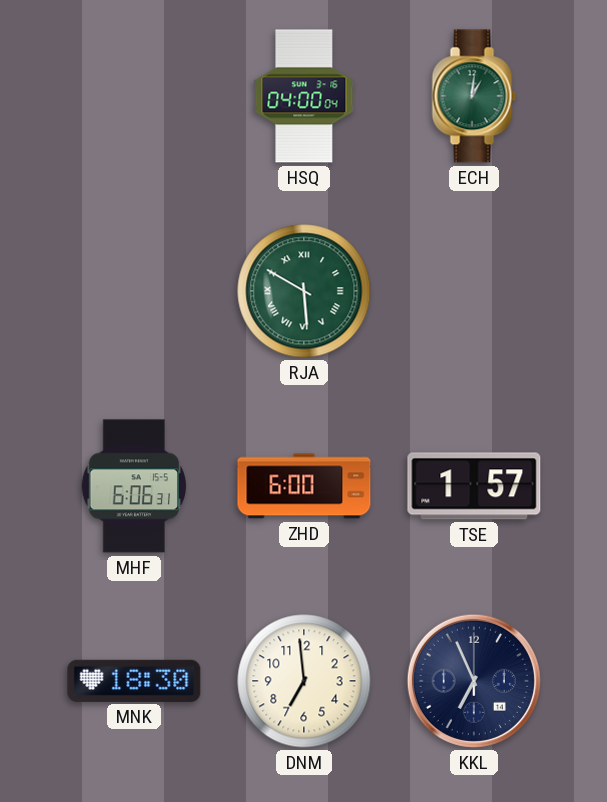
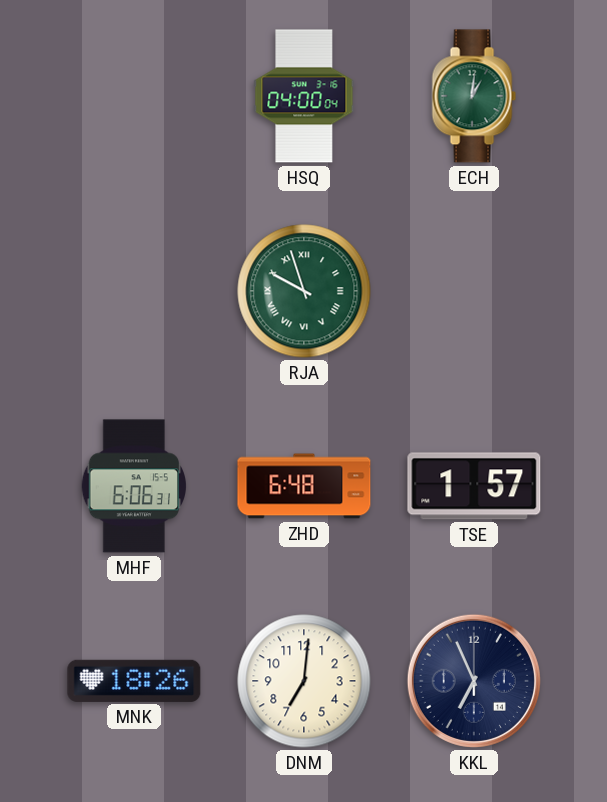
RJA: 5:50 -> 9:57 (304, 291)
ZHD: 6:00 -> 6:48 (304, 486)
MNK: 18:30 -> 18:26 (134, 681)
DNM: 6:59 -> 7:01 (304, 681)
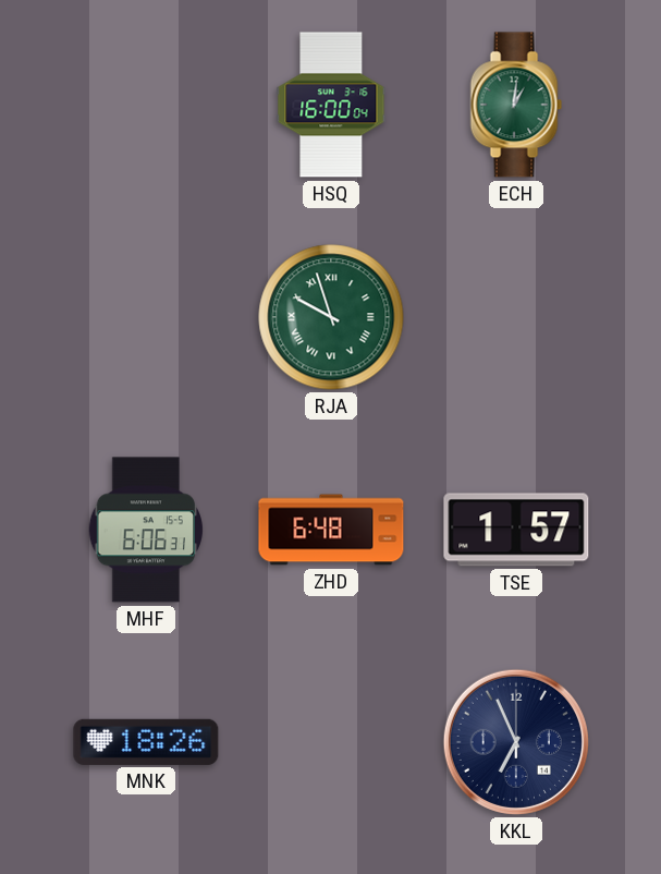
HSQ: 04:00 -> 16:00 (331, 105)
DNM: 7:01 -> none (304, 681)
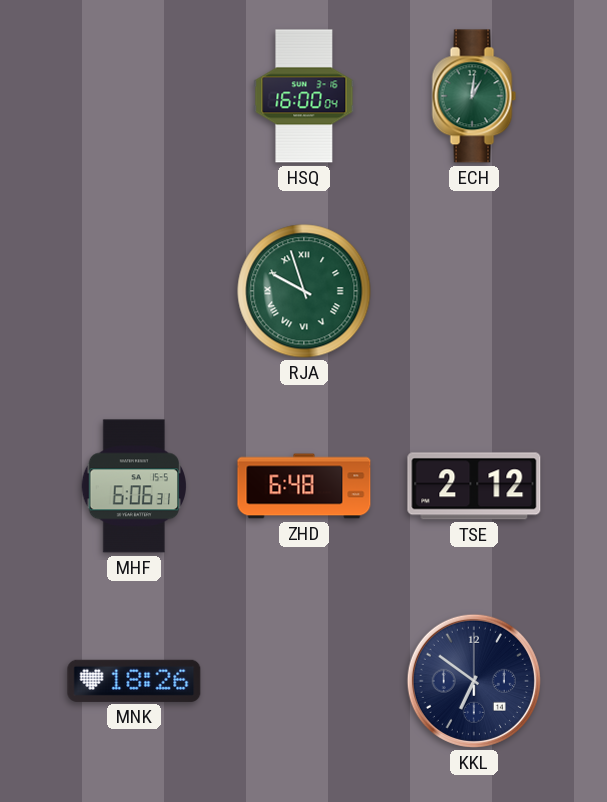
TSE: 1:57 -> 2:12 (474, 486)
KKL: 6:56 -> 6:51 (474, 681)
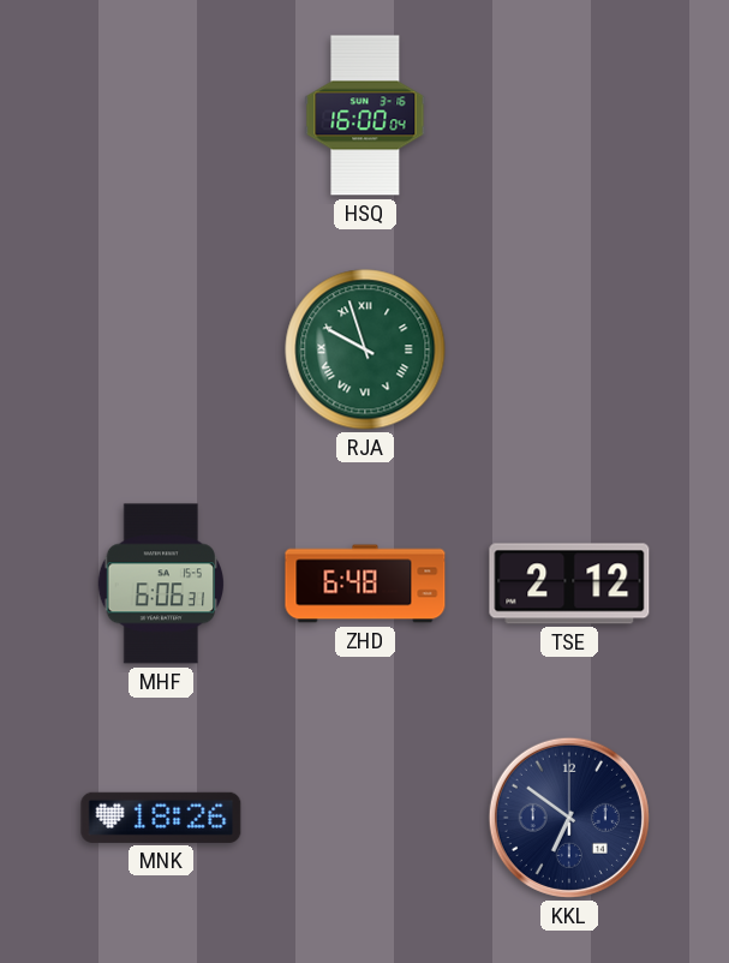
ECH: 1:01 -> none (474, 96)
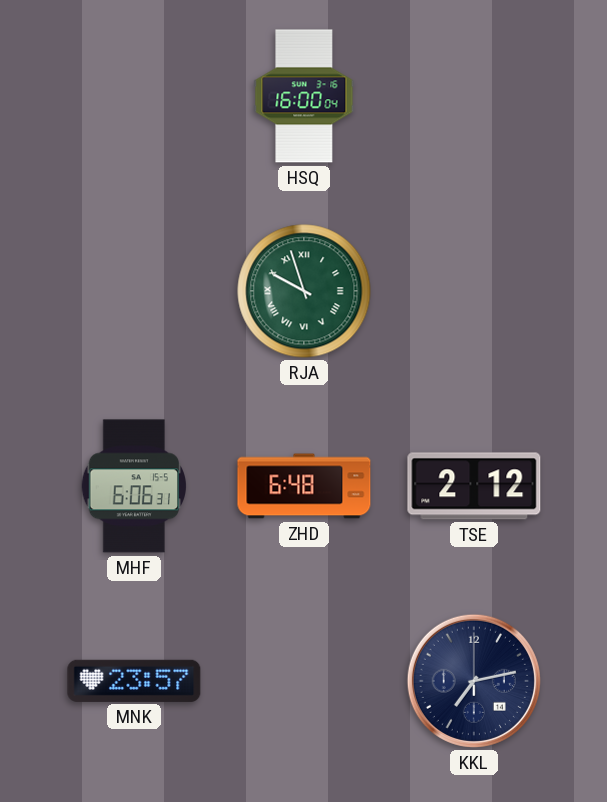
MNK: 18:26 -> 23:57 (134, 681)
KKL: 6:51 -> 7:13 (474, 681)
